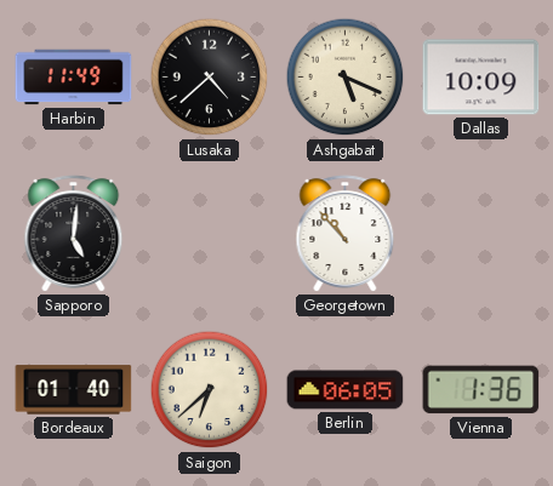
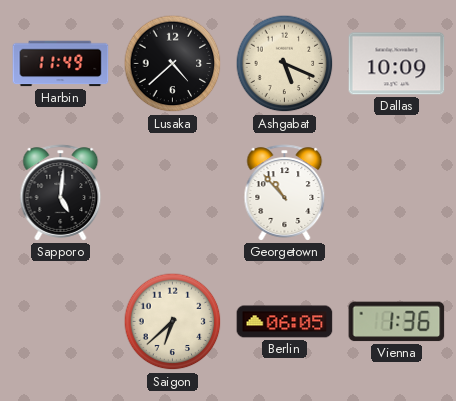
Bordeaux: 01:40 -> none (74, 390)
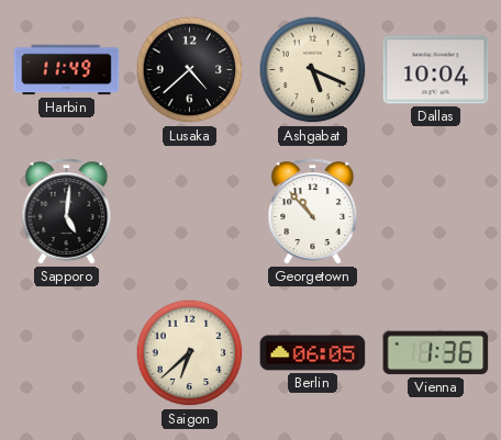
Dallas: 10:09 -> 10:04 (436, 70)
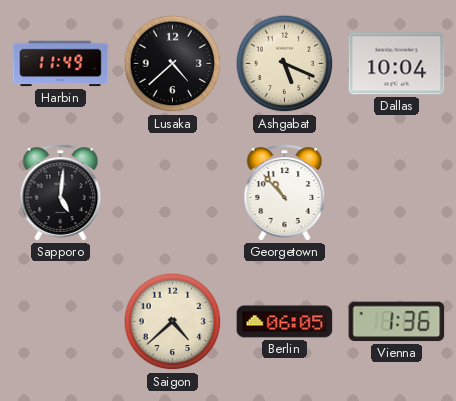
Saigon: 6:38 -> 4:38 (173, 322)
